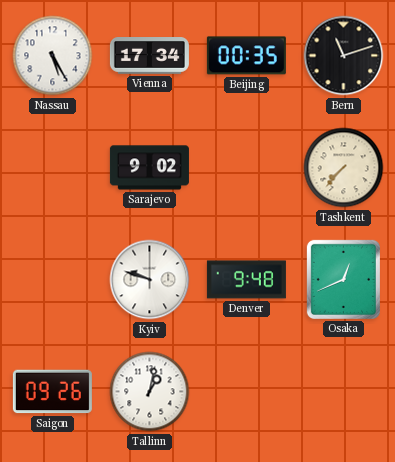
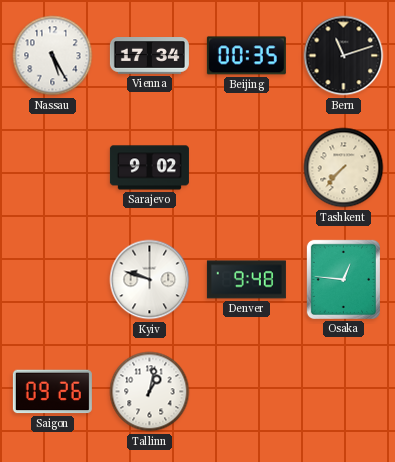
Osaka: 12:41 -> 12:46 (343, 279)
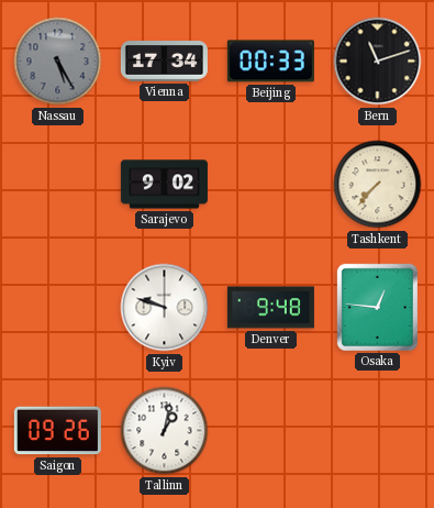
Nassau dial: white -> grey (58, 62)
Beijing: 00:35 -> 00:33 (270, 62)
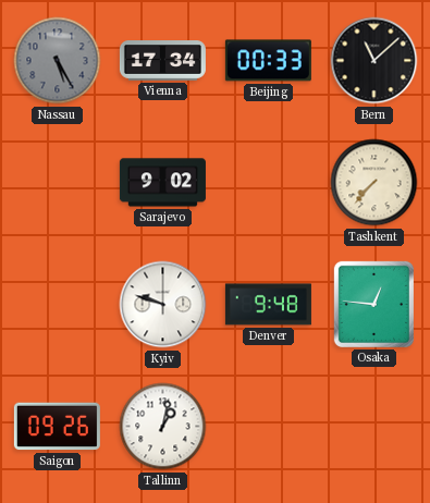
Bern: 11:12 -> 11:08 (374, 61)
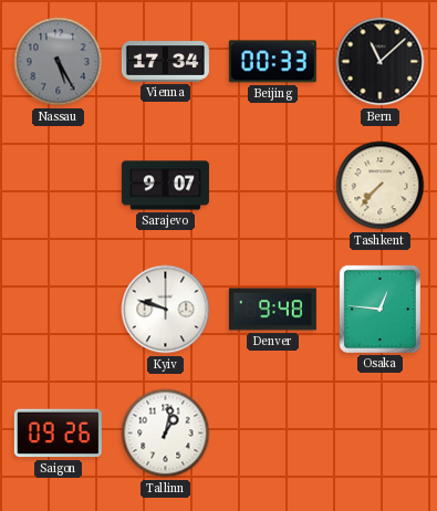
Sarajevo: 9:02 -> 9:07 (165, 186)
